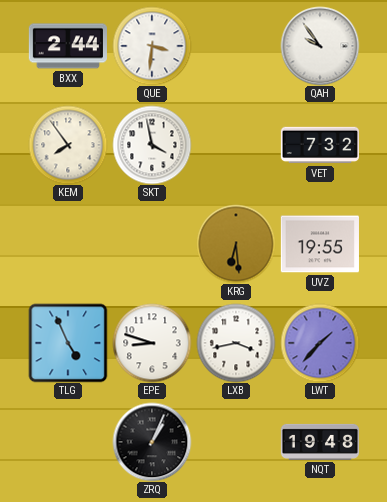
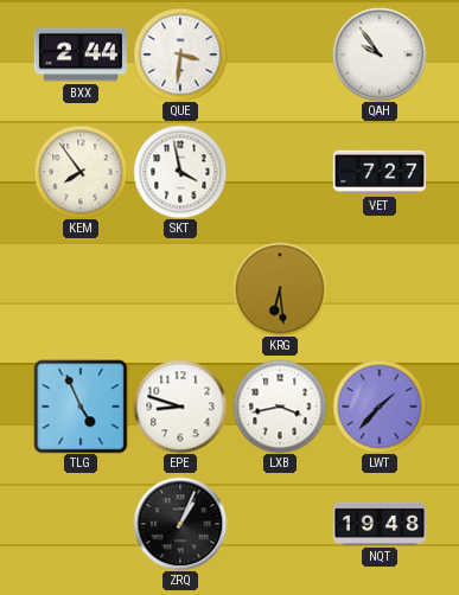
VET: 7:32 -> 7:27 (378, 172)
UVZ: 19:55 -> none (320, 244)
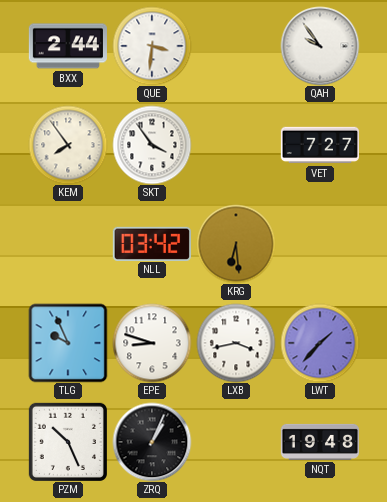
SKT: 3:58 -> 3:54 (152, 145)
NLL: none -> 03:42 (152, 243)
TLG: 4:56 -> 9:56 (68, 343)
PZM: none -> 10:26 (68, 442)
